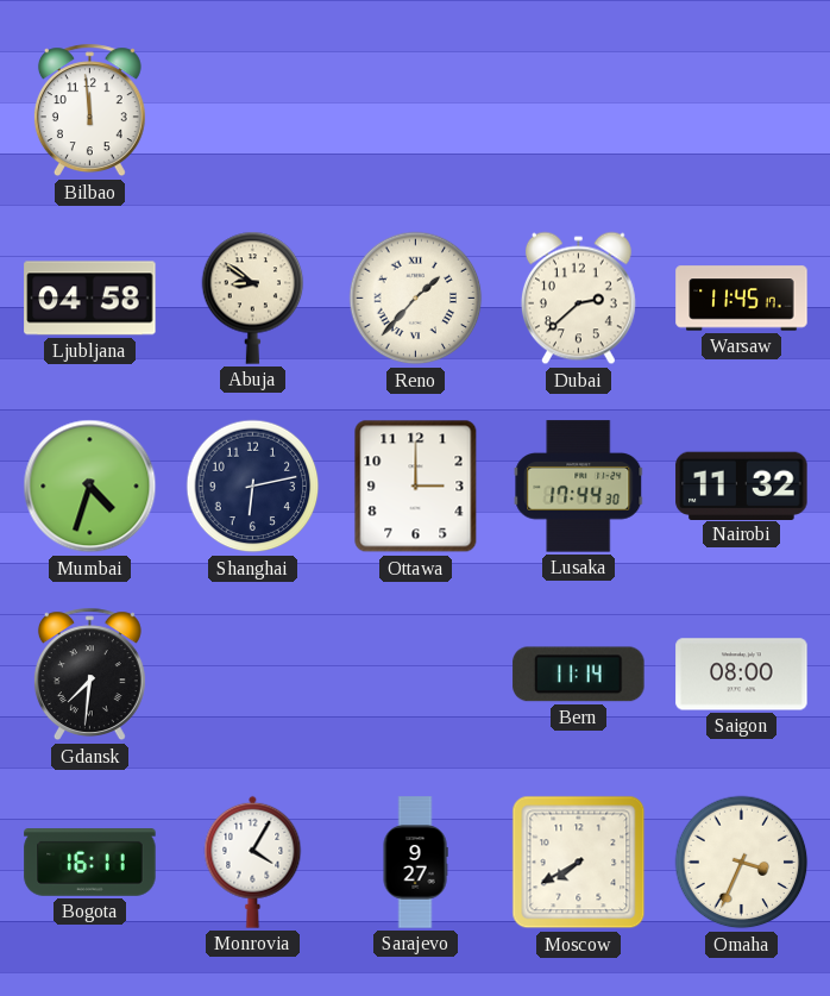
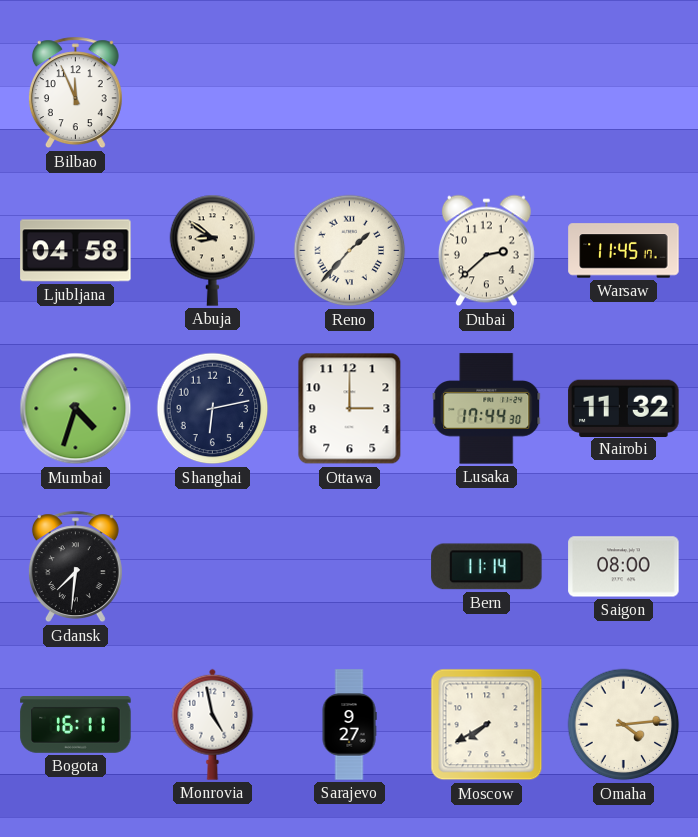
Bilbao: 11:59 -> 11:56 (75, 93)
Monrovia: 4:05 -> 4:58 (213, 724)
Omaha: 3:34 -> 4:14 (624, 725)
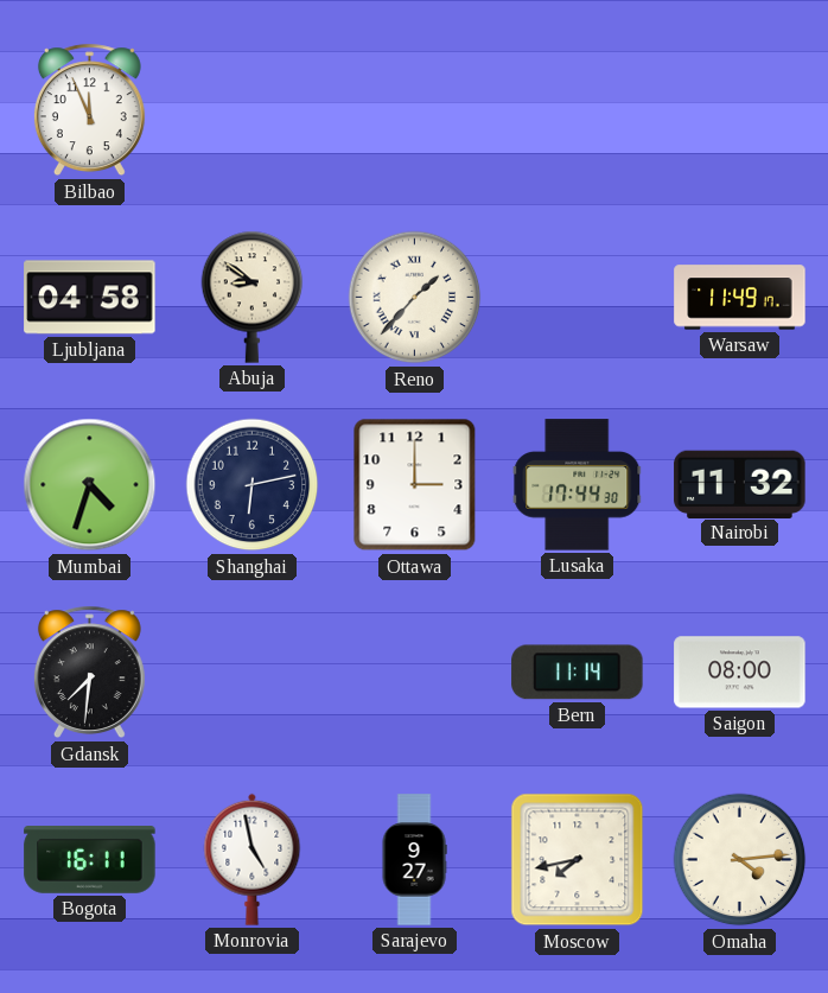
Dubai: 2:38 -> none (486, 251)
Warsaw: 11:45 -> 11:49 (740, 298)
Moscow: 7:40 -> 7:43 (578, 860)
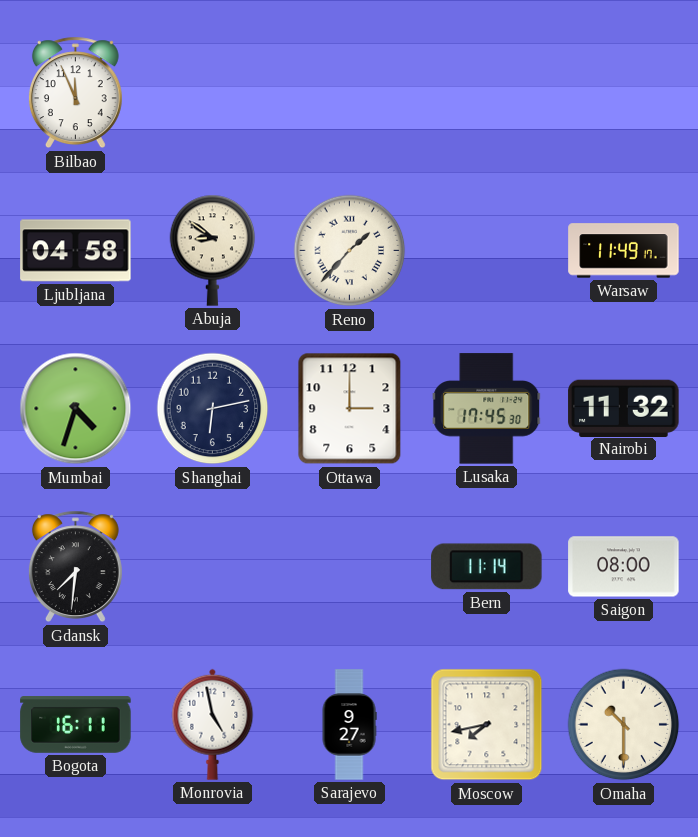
Lusaka: 17:44 -> 17:45 (487, 409)
Omaha: 4:14 -> 10:30 (624, 725)
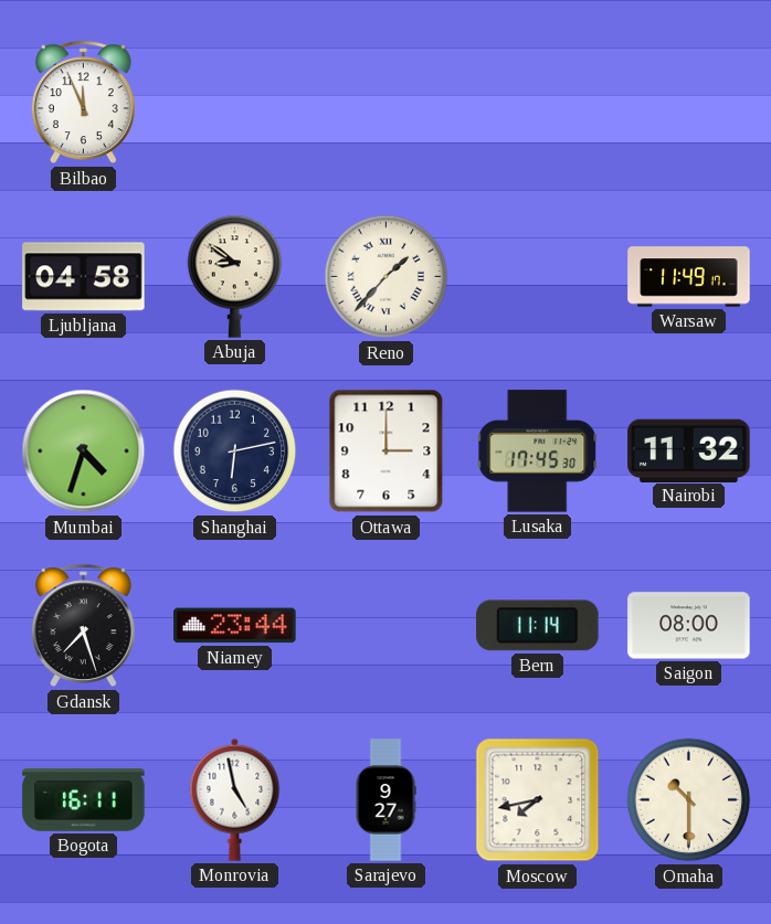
Gdansk: 7:31 -> 7:27 (83, 626)
Niamey: none -> 23:44 (235, 626)
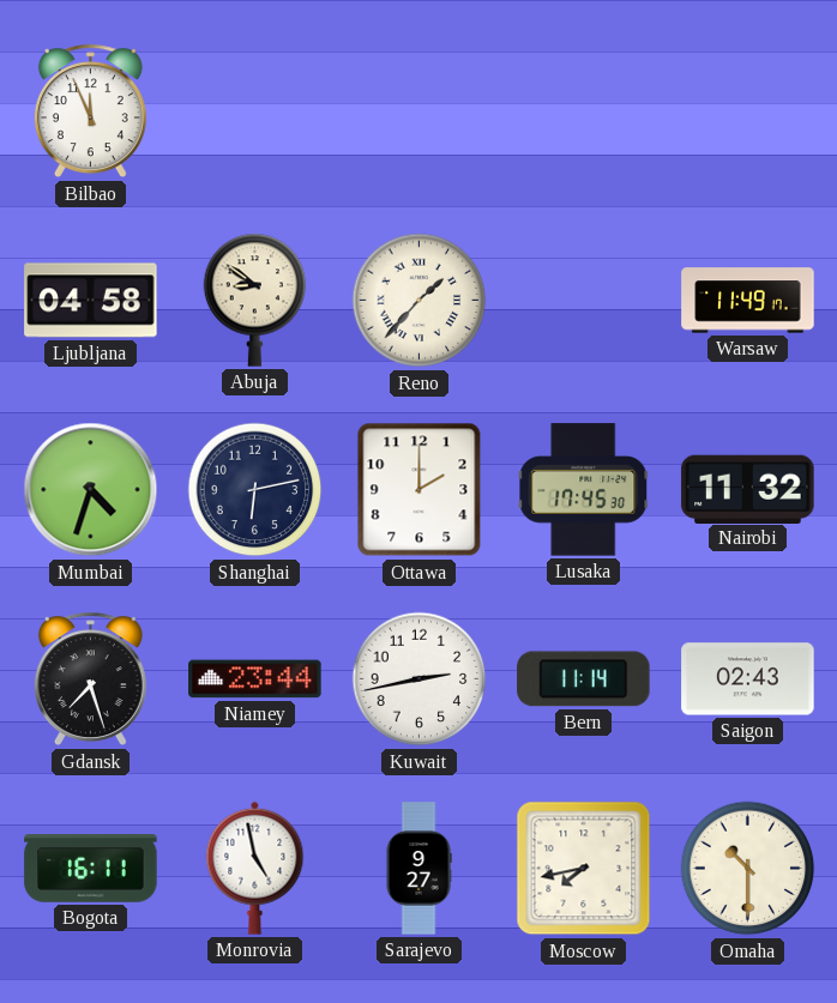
Ottawa: 3:00 -> 2:00 (420, 490)
Kuwait: none -> 2:43 (420, 679)
Saigon: 08:00 -> 02:43 (748, 679)
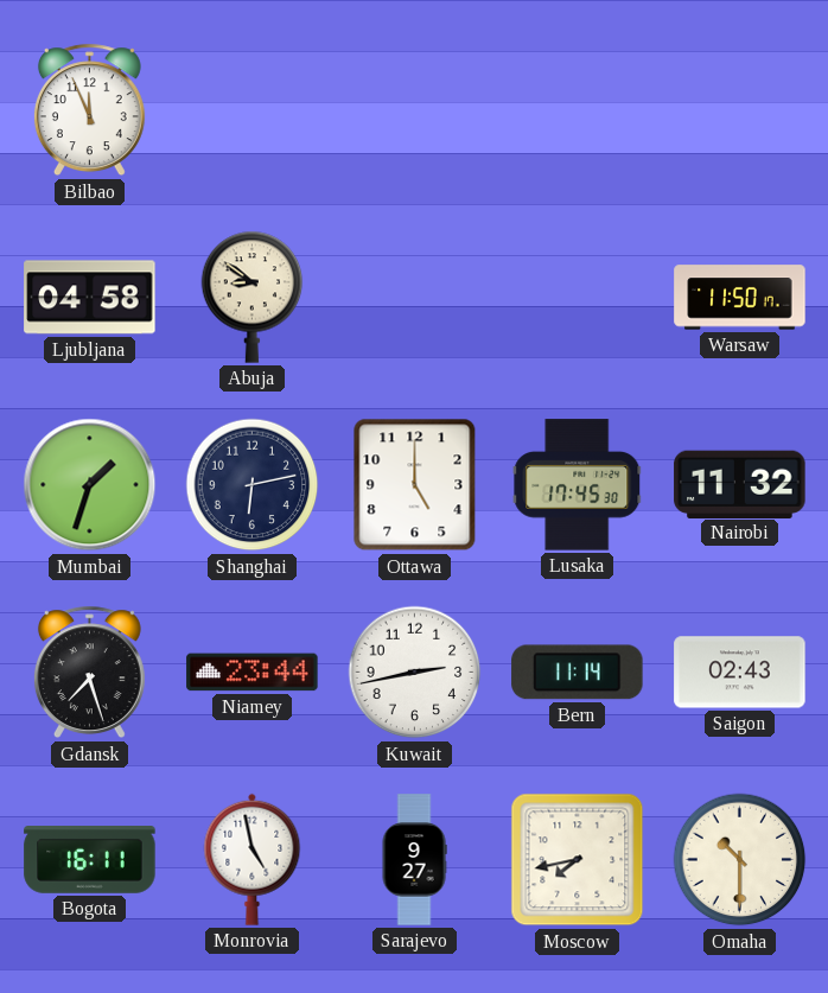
Reno: 1:37 -> none (420, 301)
Warsaw: 11:49 -> 11:50 (740, 298)
Mumbai: 4:33 -> 1:33 (90, 485)
Ottawa: 2:00 -> 5:00 (415, 485)
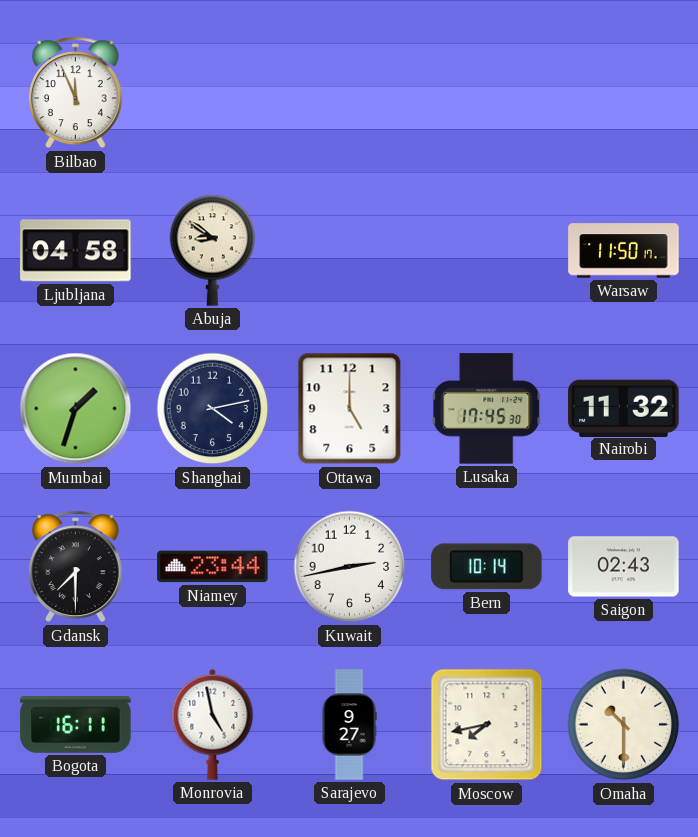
Shanghai: 6:13 -> 4:13 (213, 409)
Gdansk: 7:27 -> 7:30 (75, 567)
Bern: 11:14 -> 10:14 (487, 567)
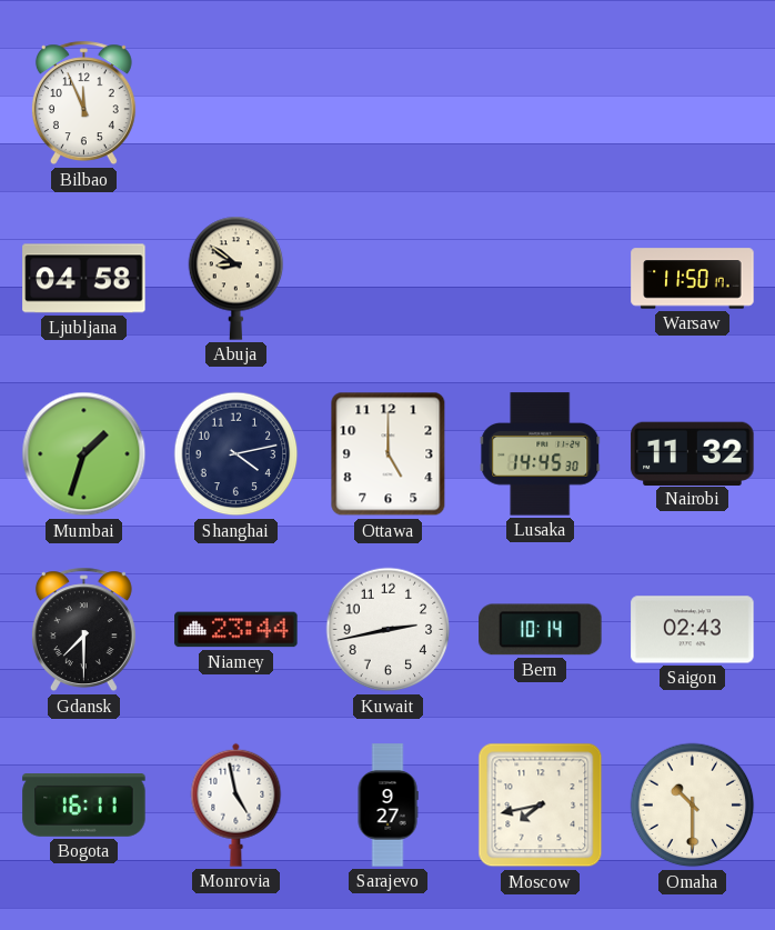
Lusaka: 17:45 -> 14:45 (541, 454)
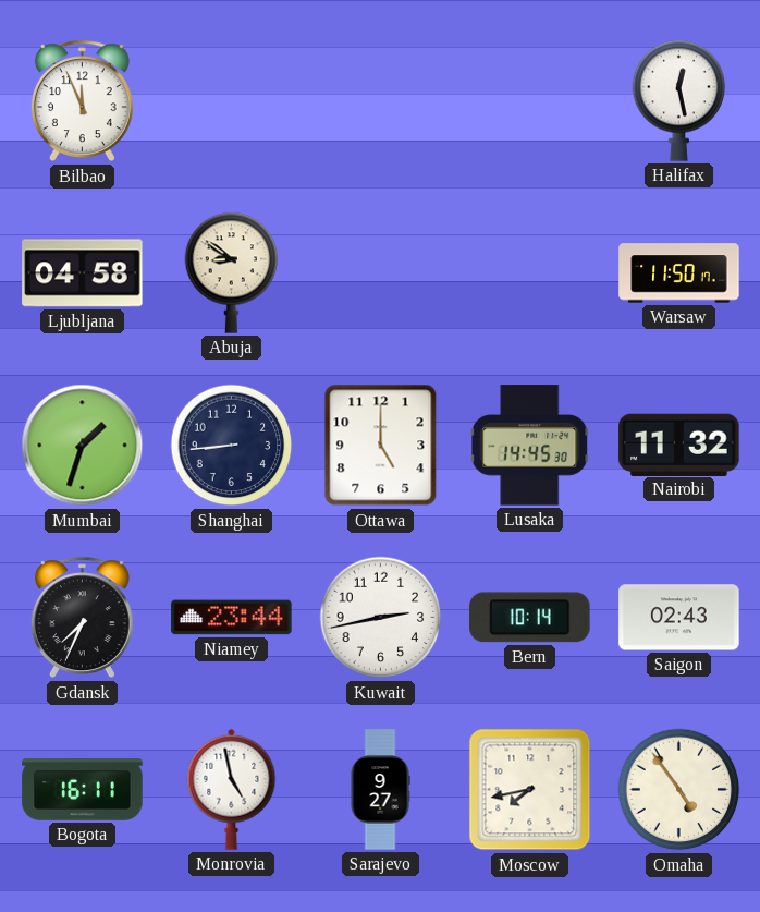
Halifax: none -> 12:28 (679, 100)
Shanghai: 4:13 -> 8:44 (232, 446)
Gdansk: 7:30 -> 7:34 (82, 618)
Omaha: 10:30 -> 4:54 (679, 790)
